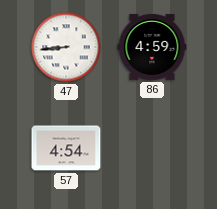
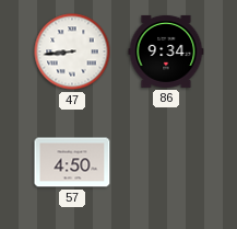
86: 4:59 -> 9:34 (166, 51)
57: 4:54 -> 4:50 (72, 162)
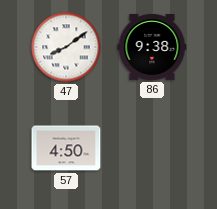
47: 8:44 -> 8:09 (66, 47)
86: 9:34 -> 9:38 (152, 47)
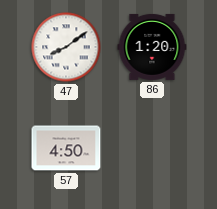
86: 9:38 -> 1:20 (152, 47)
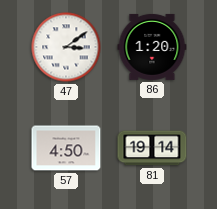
47: 8:09 -> 3:09 (66, 47)
81: none -> 19:14 (152, 148)
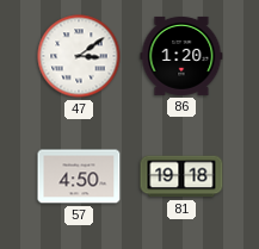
81: 19:14 -> 19:18 (181, 176)
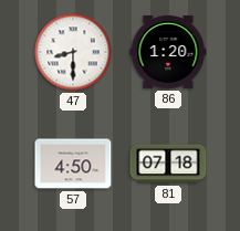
47: 3:09 -> 8:30 (73, 52)
81: 19:18 -> 07:18 (168, 164)
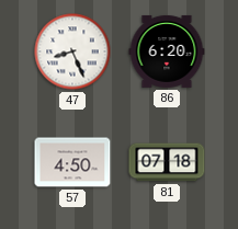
47: 8:30 -> 8:26 (72, 51)
86: 1:20 -> 6:20 (167, 51)
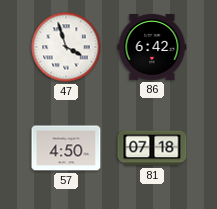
47: 8:26 -> 3:57 (66, 47)
86: 6:20 -> 6:42 (152, 47)
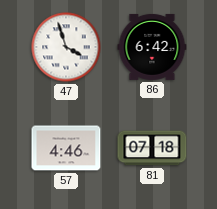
57: 4:50 -> 4:46 (66, 148)
